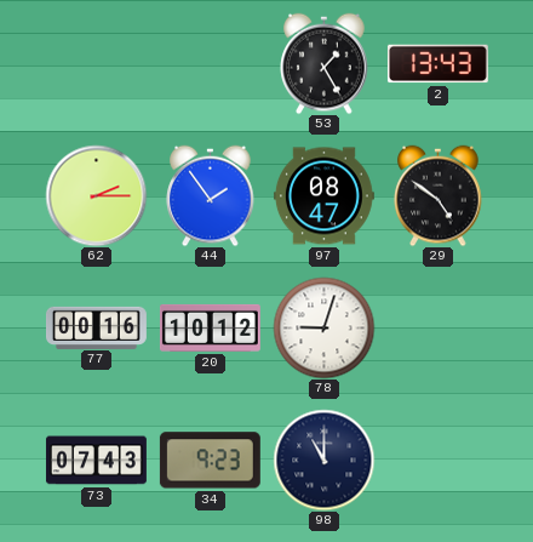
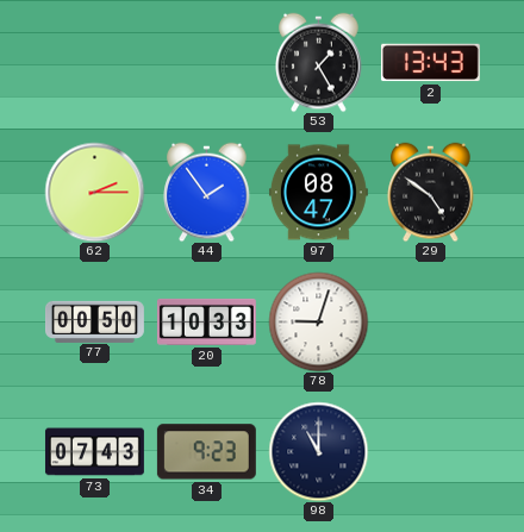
77: 00:16 -> 00:50 (95, 321)
20: 10:12 -> 10:33 (206, 321)
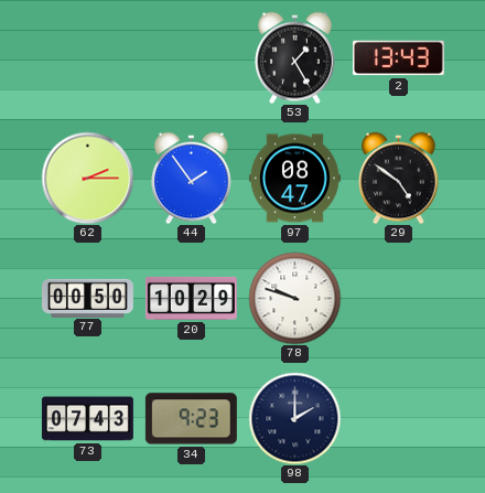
20: 10:33 -> 10:29 (191, 298)
78: 9:03 -> 9:48 (294, 298)
98: 11:00 -> 2:00 (294, 418)
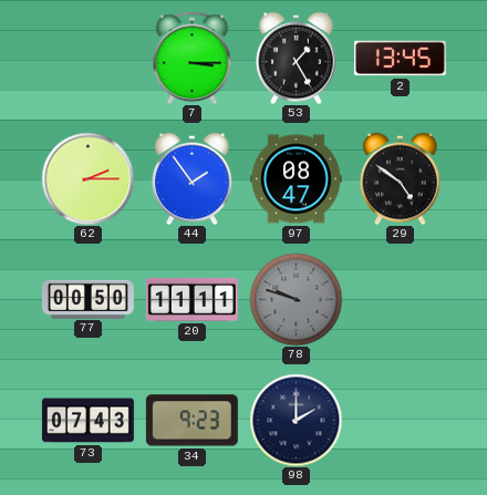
7: none -> 3:15 (193, 58)
2: 13:43 -> 13:45 (400, 59)
20: 10:29 -> 11:11 (191, 299)
78 dial: white -> grey (296, 299)
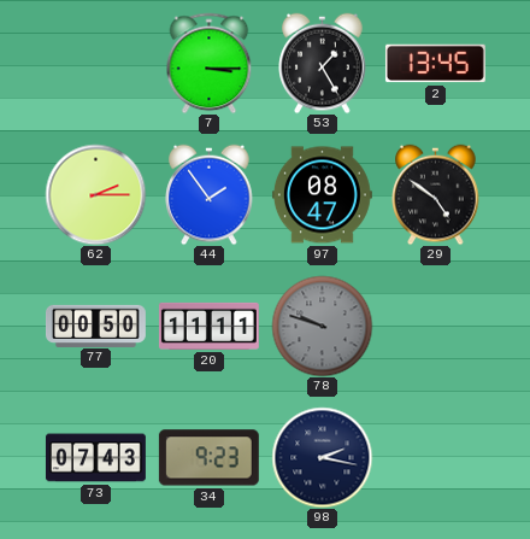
98: 2:00 -> 2:17 (322, 457)
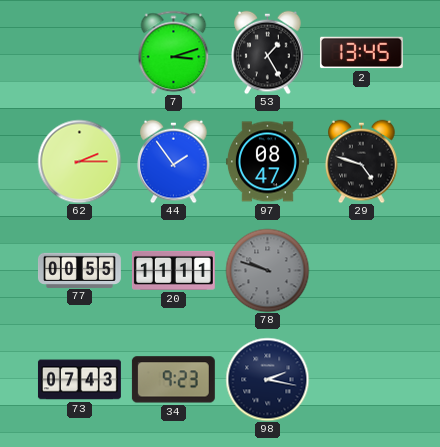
7: 3:15 -> 3:12 (174, 52)
29: 4:51 -> 4:48 (362, 161)
77: 00:50 -> 00:55 (80, 270)
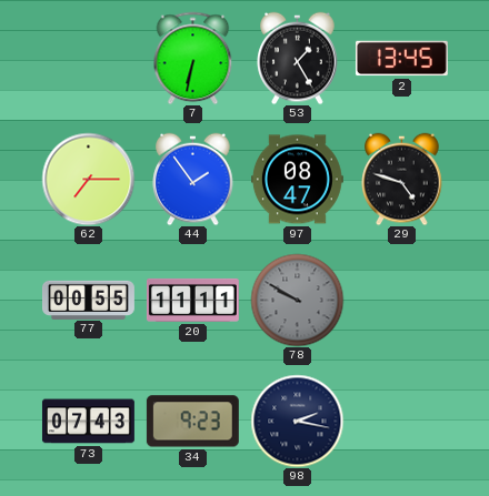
7: 3:12 -> 6:32 (193, 58)
62: 2:15 -> 7:15 (88, 179)
78: 9:48 -> 9:50 (297, 300)
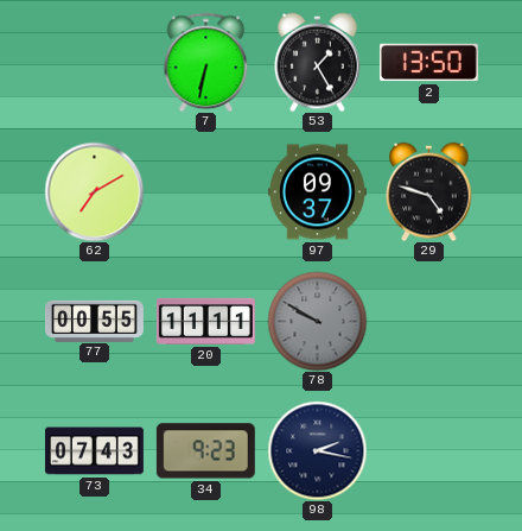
2: 13:45 -> 13:50 (428, 63)
62: 7:15 -> 7:10 (94, 191)
44: 1:54 -> none (193, 179)
97: 08:47 -> 09:37 (317, 192)
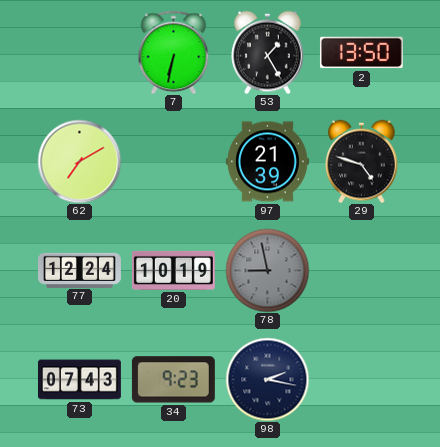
97: 09:37 -> 21:39 (267, 162)
77: 00:55 -> 12:24 (80, 270)
20: 11:11 -> 10:19 (173, 270)
78: 9:50 -> 8:58 (267, 270)
